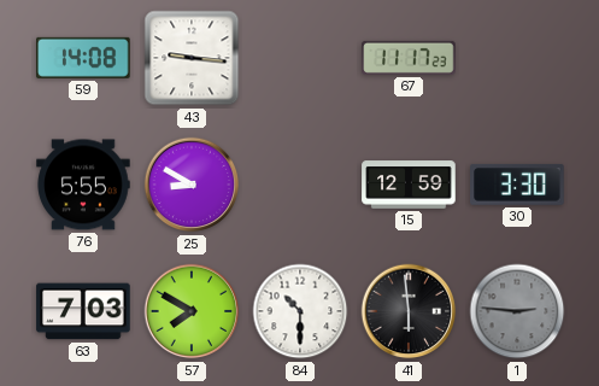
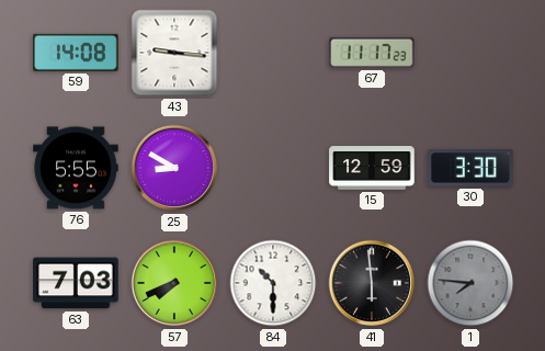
57: 7:50 -> 7:41 (174, 283)
1: 2:46 -> 7:46 (470, 283)
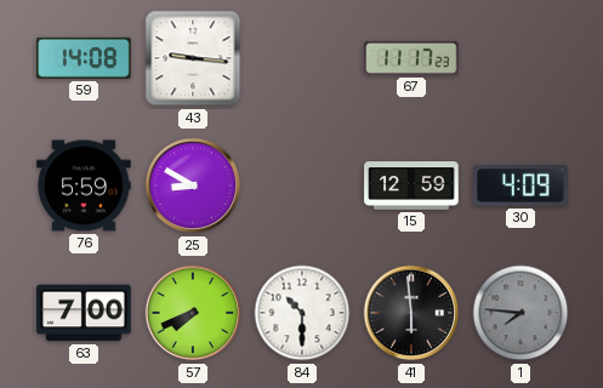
76: 5:55 -> 5:59 (84, 186)
30: 3:30 -> 4:09 (520, 186)
63: 7:03 -> 7:00 (84, 313)
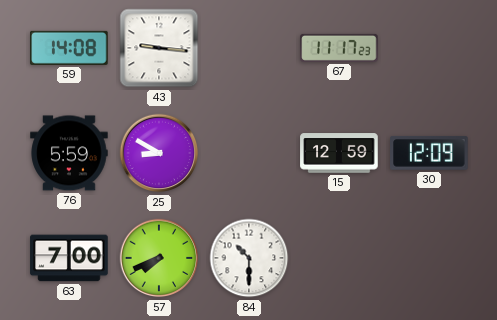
30: 4:09 -> 12:09 (429, 153)
41: 5:59 -> none (411, 313)
1: 7:46 -> none (520, 313)
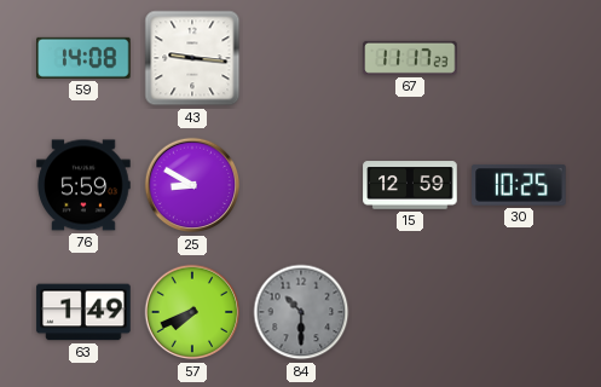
30: 12:09 -> 10:25 (519, 185)
63: 7:00 -> 1:49 (83, 312)
84 dial: white -> grey (301, 312)
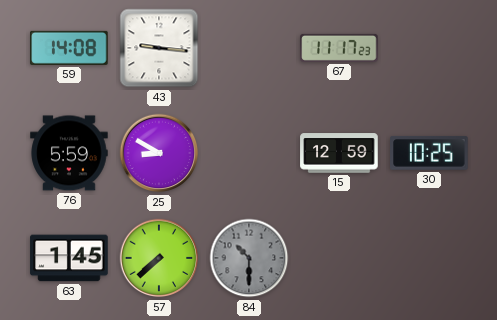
63: 1:49 -> 1:45 (69, 258)
57: 7:41 -> 7:38 (159, 258)
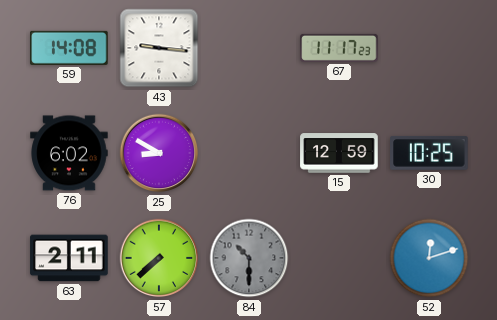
76: 5:59 -> 6:02 (69, 153)
63: 1:45 -> 2:11 (69, 258)
52: none -> 12:12 (429, 258)
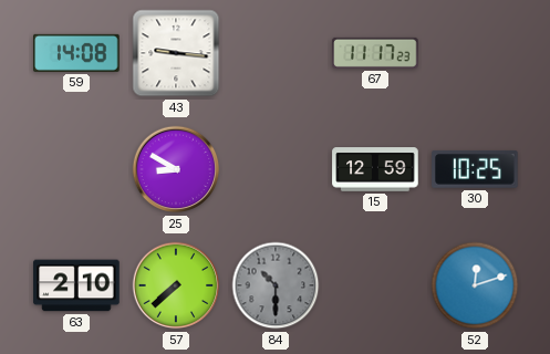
76: 6:02 -> none (69, 153)
63: 2:11 -> 2:10 (76, 285)
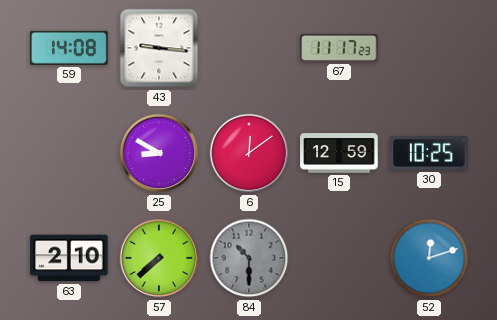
6: none -> 12:09 (249, 153)
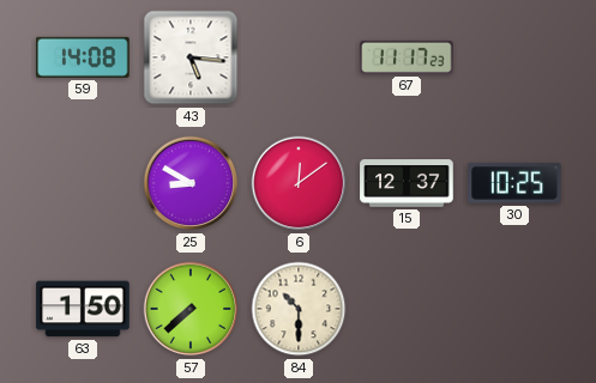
43: 9:16 -> 5:16 (191, 57)
15: 12:59 -> 12:37 (407, 183)
63: 2:10 -> 1:50 (83, 309)
84 dial: grey -> cream (299, 309)
52: 12:12 -> none (429, 258)
